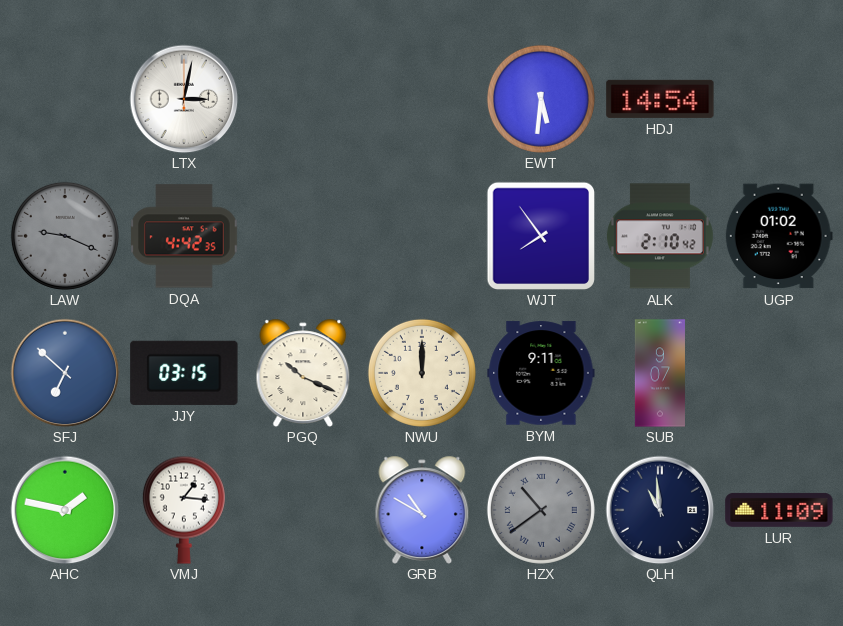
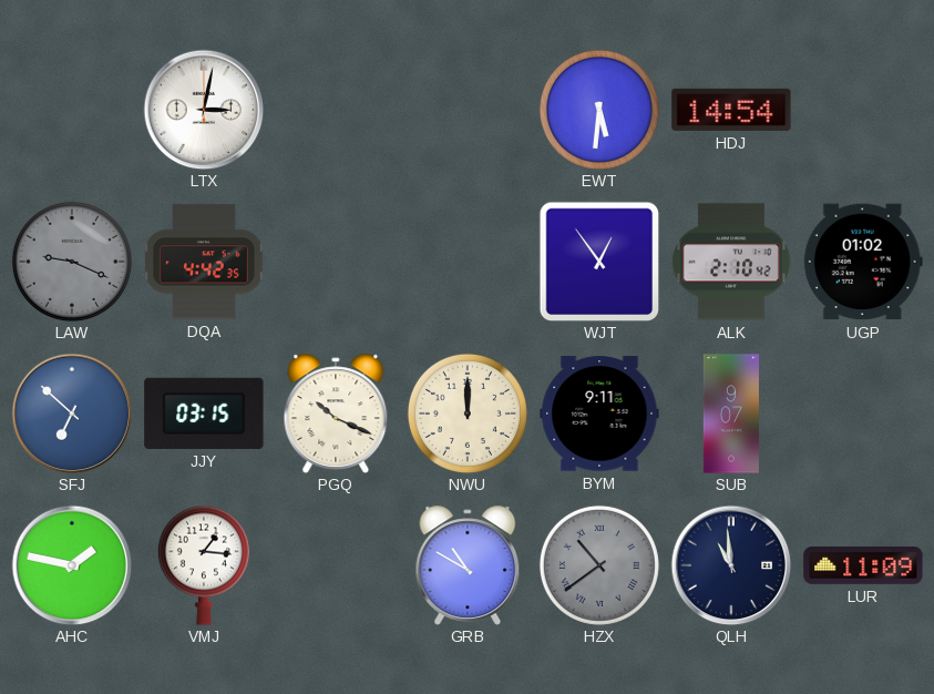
WJT: 7:54 -> 12:54 (599, 262)
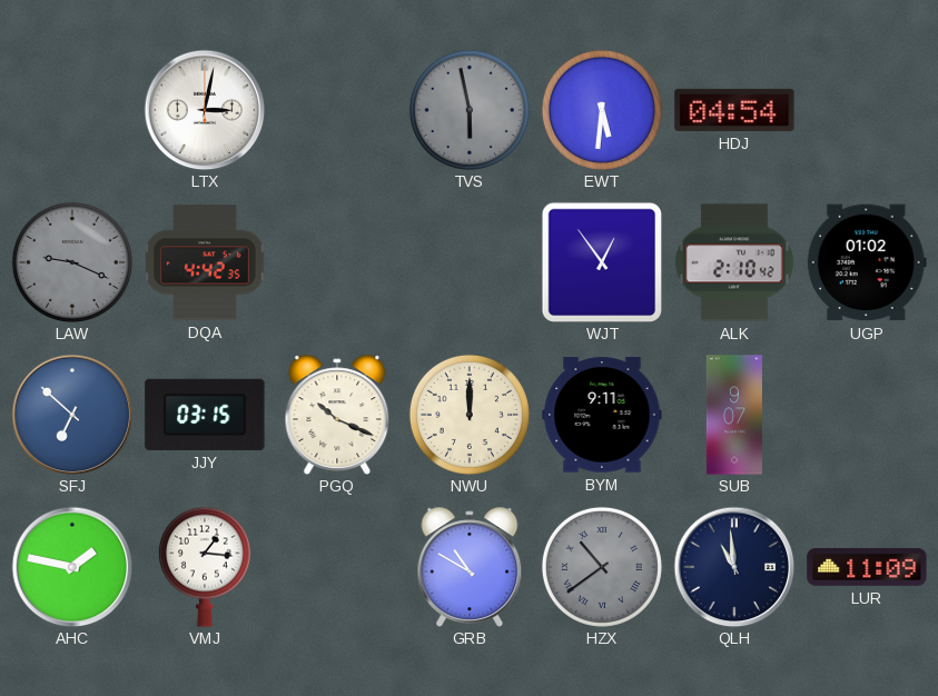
TVS: none -> 5:58 (470, 110)
HDJ: 14:54 -> 04:54 (734, 110)
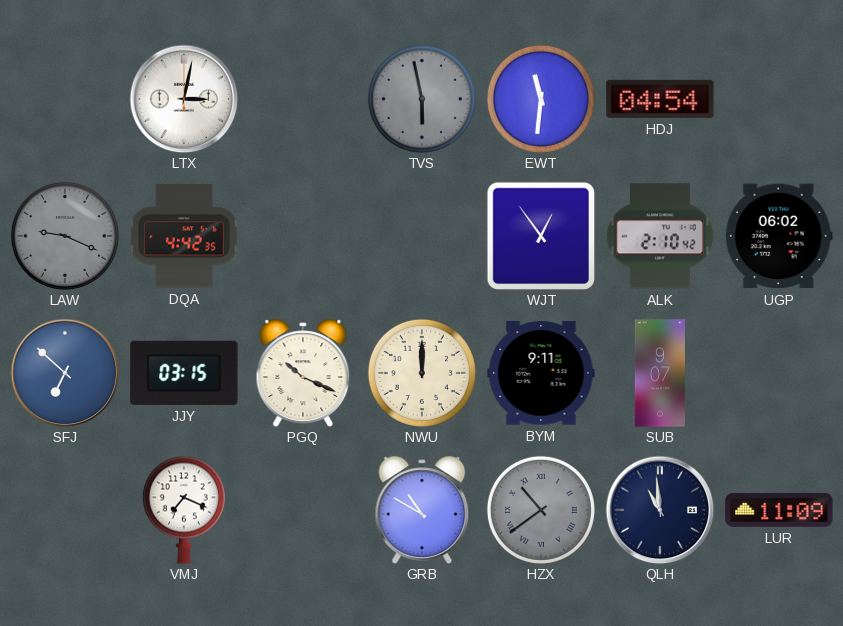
EWT: 5:31 -> 11:31 (541, 99)
UGP: 01:02 -> 06:02 (779, 236)
AHC: 1:47 -> none (72, 567)
VMJ: 1:16 -> 7:19 (184, 510)
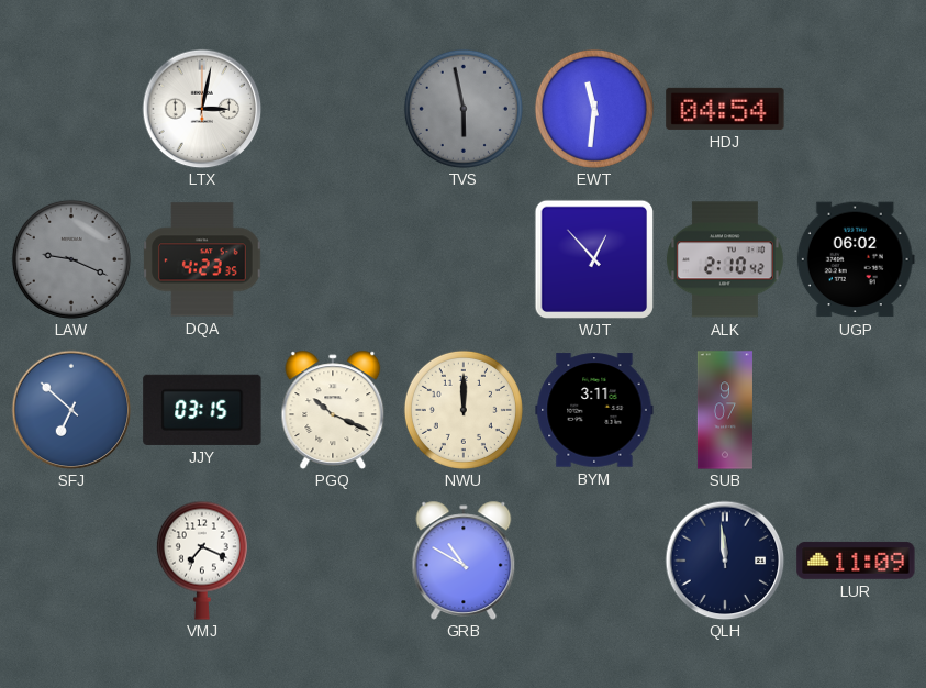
DQA: 4:42 -> 4:23 (202, 259)
WJT: 12:54 -> 12:53 (594, 259)
BYM: 9:11 -> 3:11 (594, 410)
HZX: 10:39 -> none (541, 510)
QLH: 10:59 -> 11:59 (725, 561)
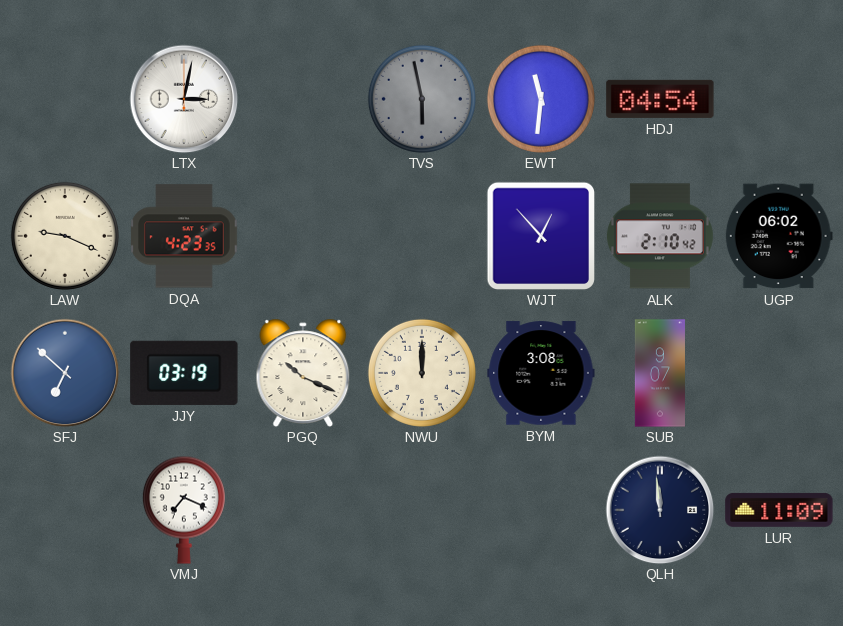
LAW dial: grey -> cream (65, 236)
JJY: 03:15 -> 03:19 (184, 373)
BYM: 3:11 -> 3:08 (541, 373)
GRB: 10:50 -> none (464, 561)
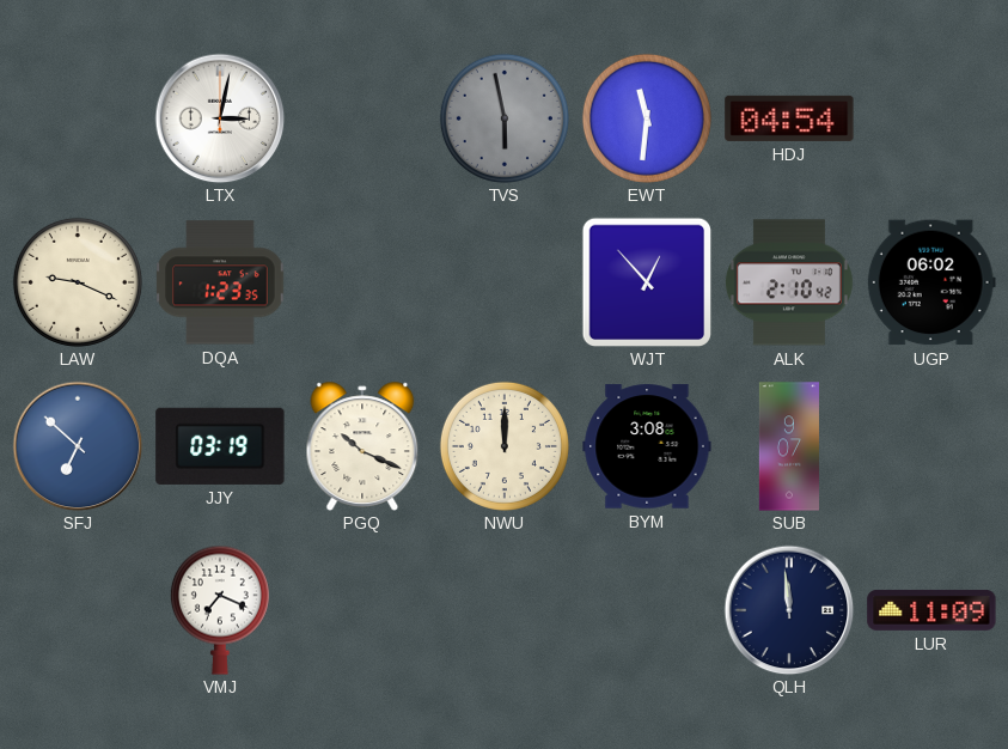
DQA: 4:23 -> 1:23 (220, 282)
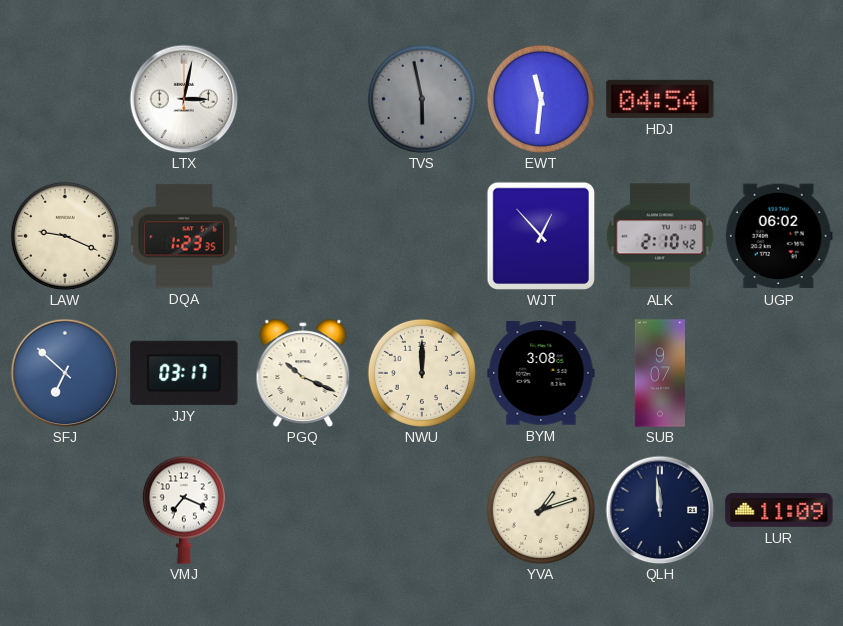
JJY: 03:19 -> 03:17 (184, 373)
YVA: none -> 1:12 (541, 510)
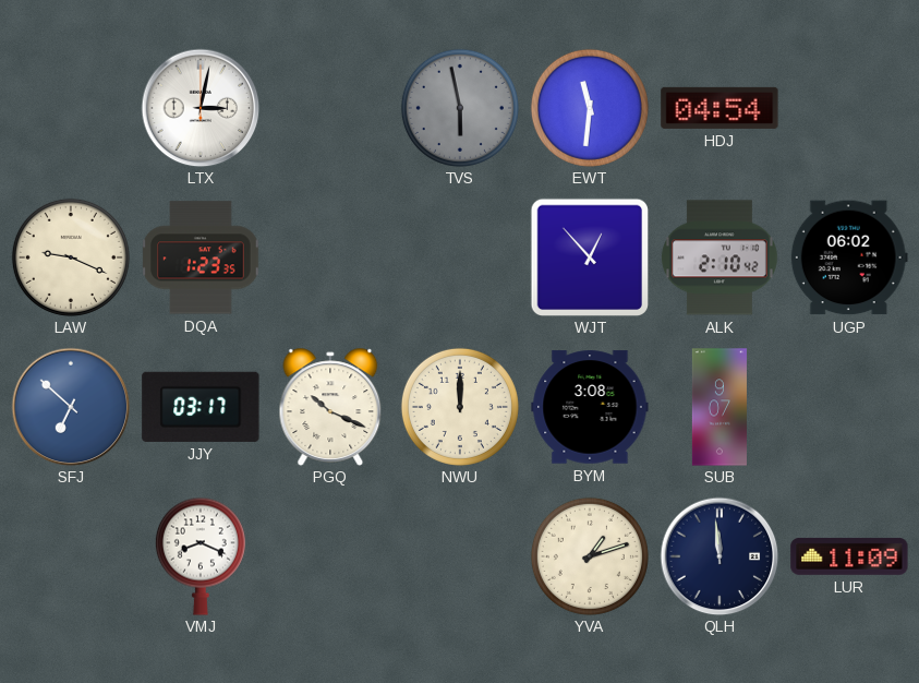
VMJ: 7:19 -> 8:19 (201, 556)
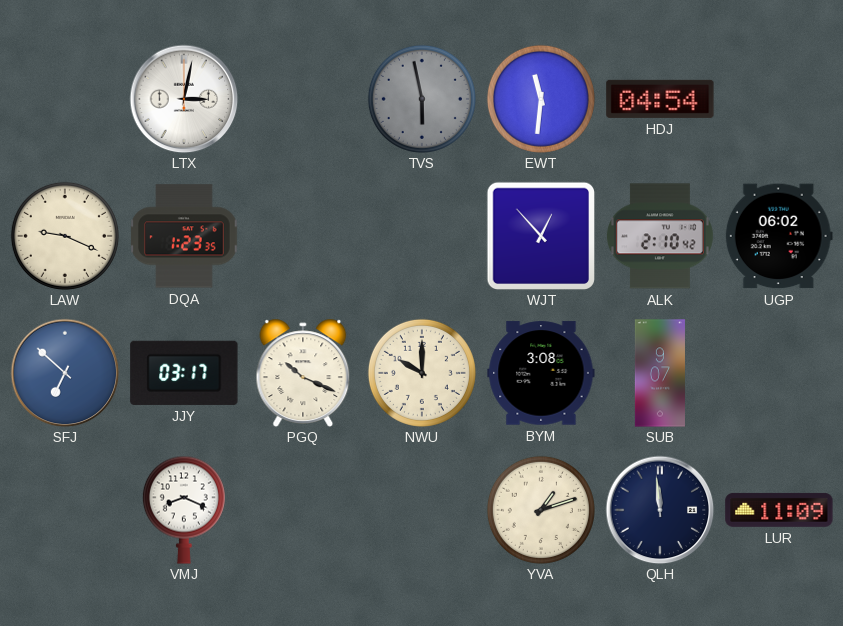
NWU: 12:00 -> 10:00 (422, 373)
